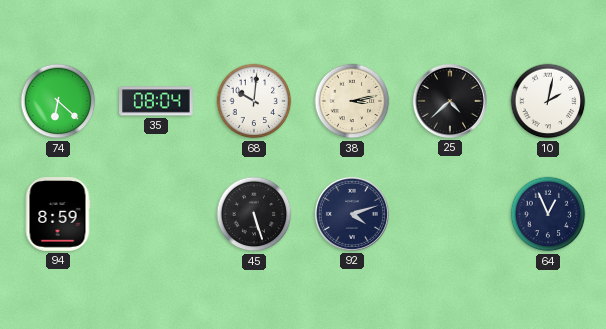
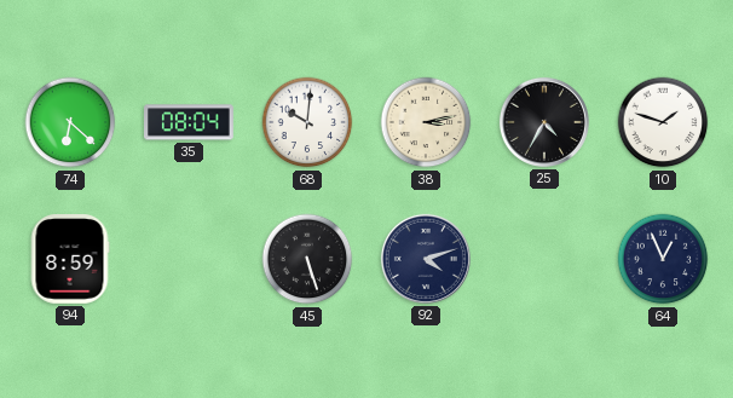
25: 4:38 -> 4:35 (544, 122)
10: 2:02 -> 1:48 (663, 122)
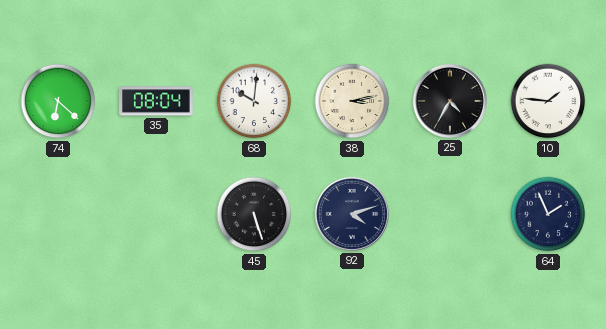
10: 1:48 -> 1:46 (548, 101)
94: 8:59 -> none (70, 260)
64: 12:56 -> 1:56 (548, 214)
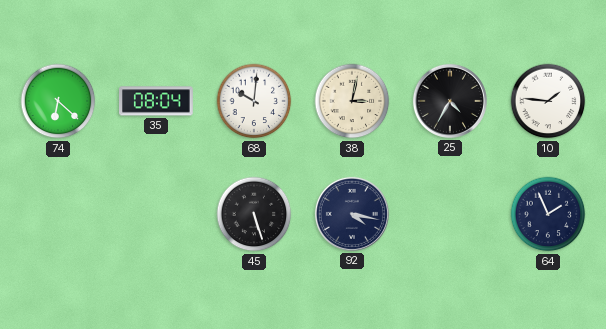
38: 3:13 -> 3:02 (352, 101)
92: 4:12 -> 4:17 (352, 214)
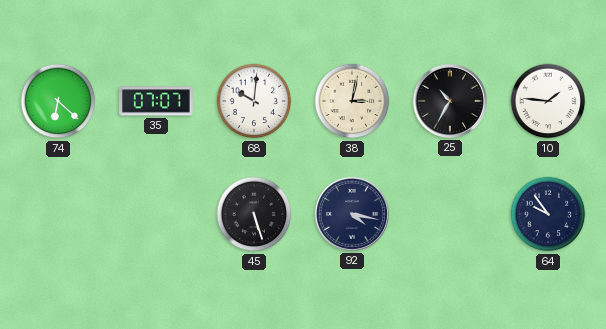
35: 08:04 -> 07:07 (157, 101)
25: 4:35 -> 10:35 (450, 101)
64: 1:56 -> 9:54 (548, 214)
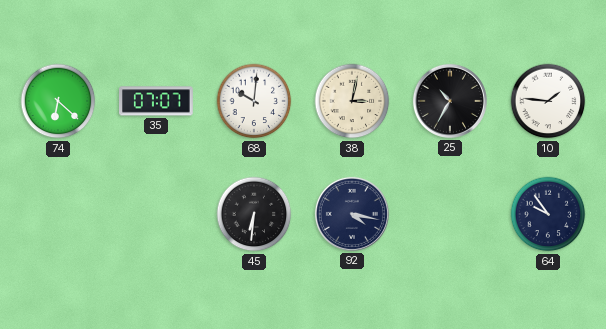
45: 5:27 -> 6:31 (254, 214)
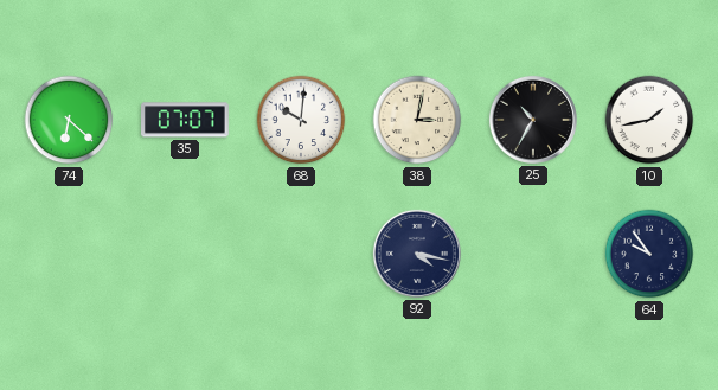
10: 1:46 -> 1:43 (649, 120)
45: 6:31 -> none (254, 214)
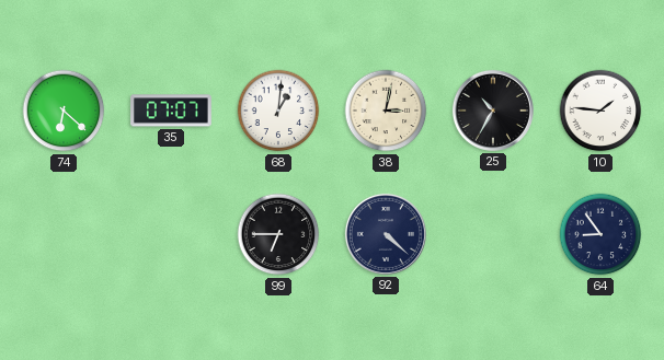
68: 10:01 -> 1:01 (278, 111)
10: 1:43 -> 1:46 (600, 111)
99: none -> 6:45 (278, 234)
92: 4:17 -> 4:22 (386, 234)
64: 9:54 -> 8:54 (600, 234)
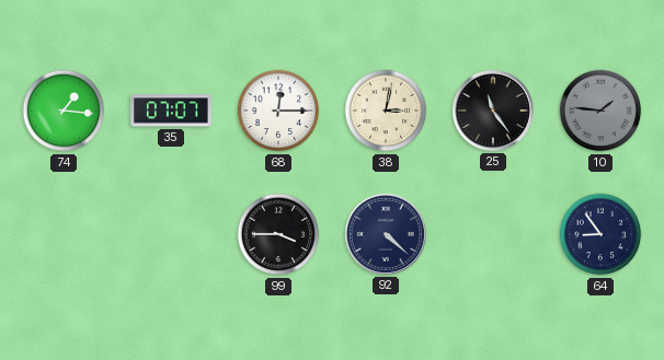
74: 6:22 -> 1:16 (64, 111)
68: 1:01 -> 12:15 (278, 111)
25: 10:35 -> 11:24 (493, 111)
10 dial: white -> grey (600, 111)
99: 6:45 -> 3:45 (278, 234)
